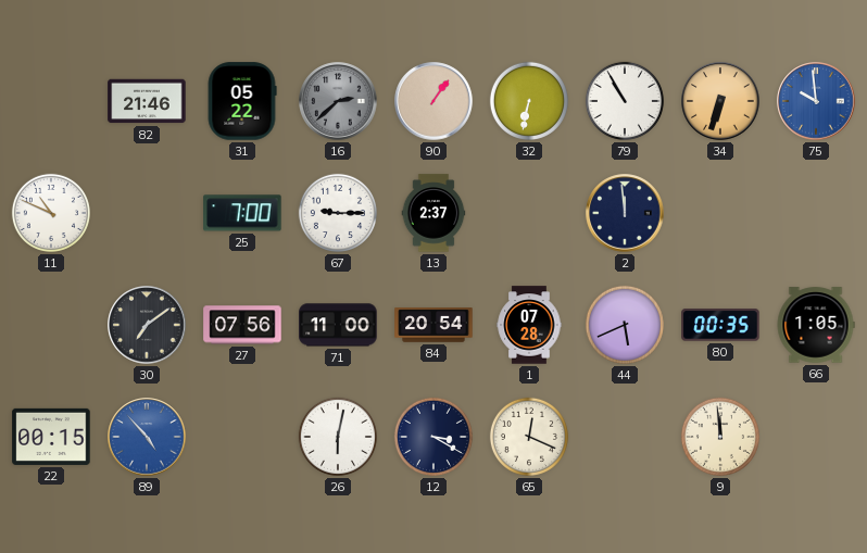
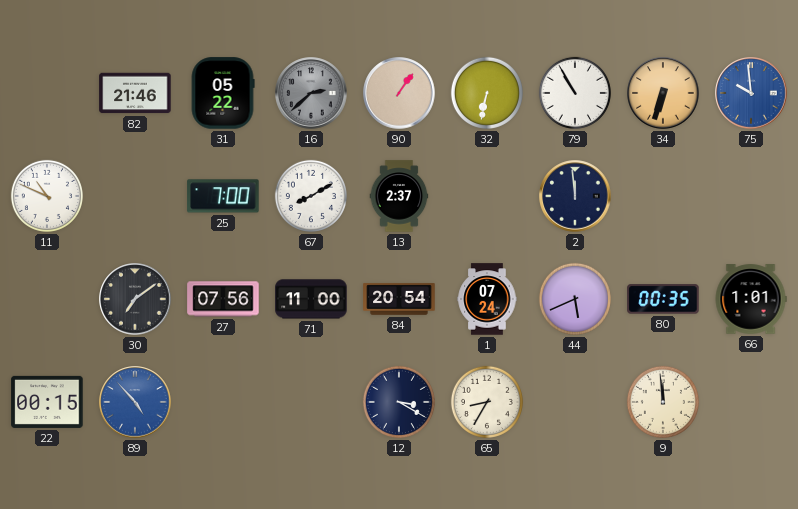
67: 9:15 -> 8:10 (311, 196)
1: 07:28 -> 07:24 (487, 299)
66: 1:05 -> 1:01 (751, 299)
26: 6:02 -> none (338, 437)
65: 12:19 -> 8:35 (487, 402)
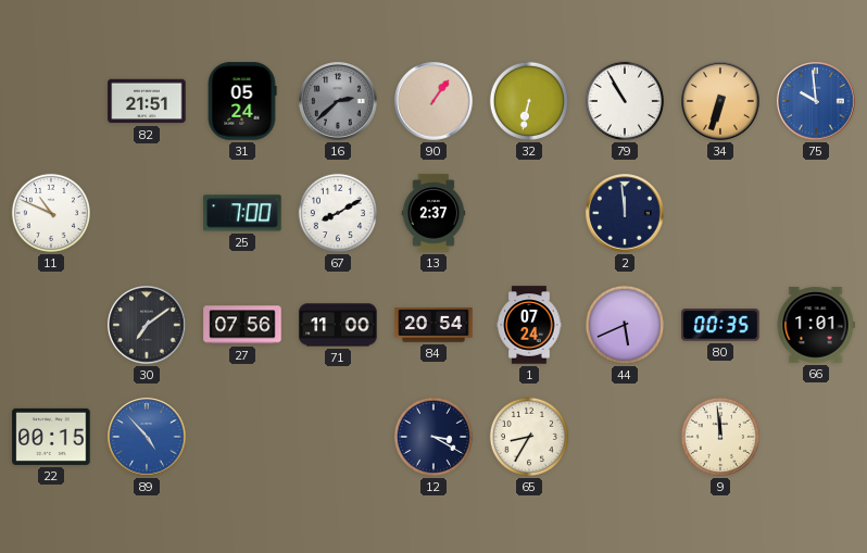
82: 21:46 -> 21:51 (147, 101)
31: 05:22 -> 05:24 (242, 101)
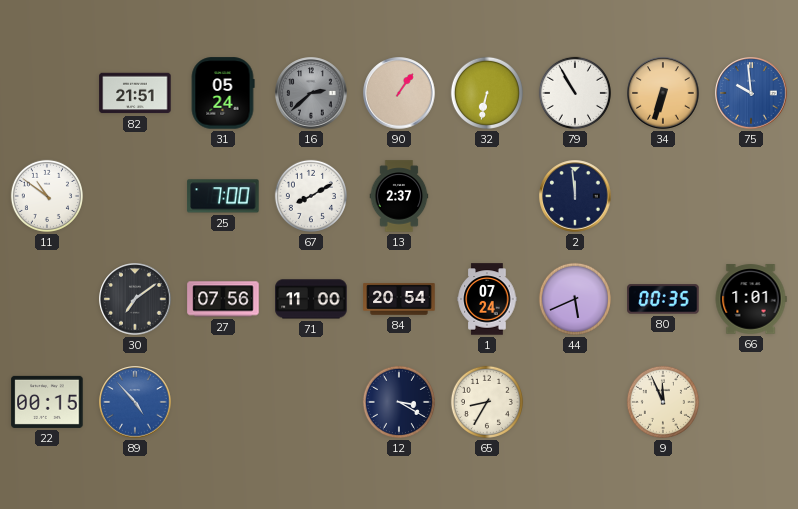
11: 10:49 -> 10:51 (47, 196)
9: 11:59 -> 11:56 (663, 402)
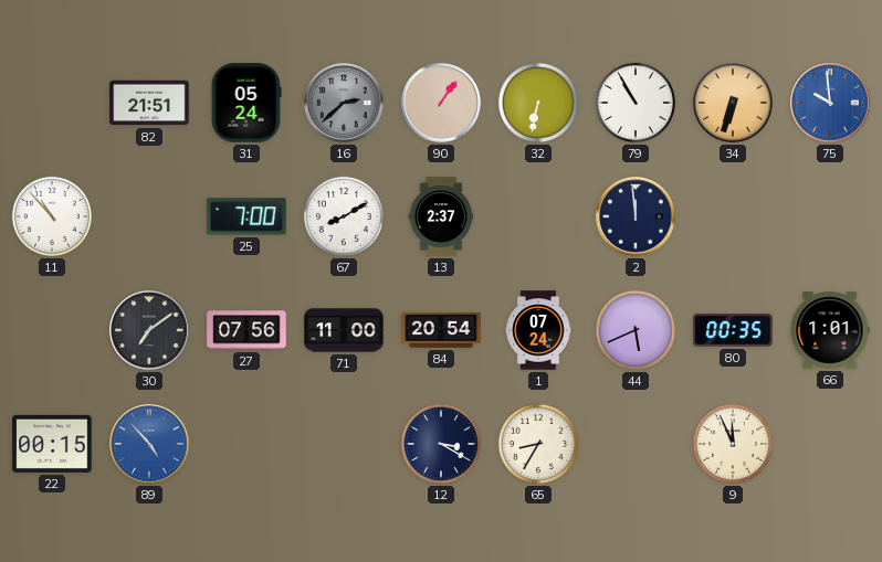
11: 10:51 -> 10:53 (52, 216)
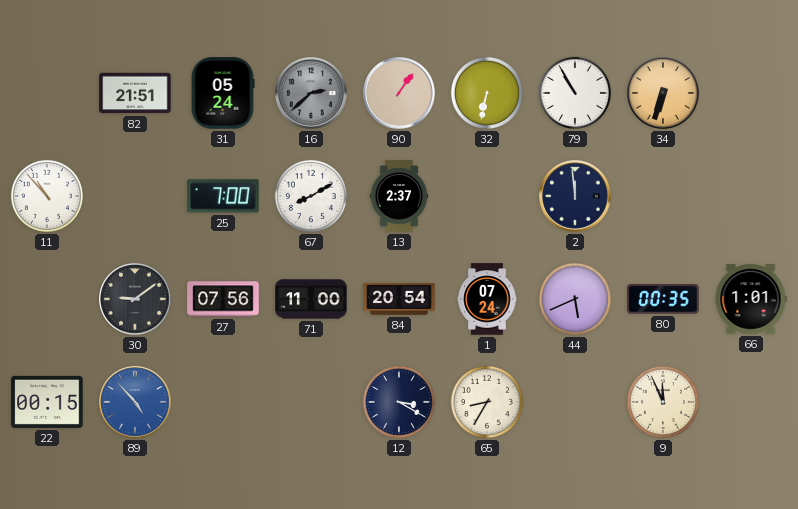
75: 9:59 -> none (830, 103)
30: 7:09 -> 9:09 (135, 299)
